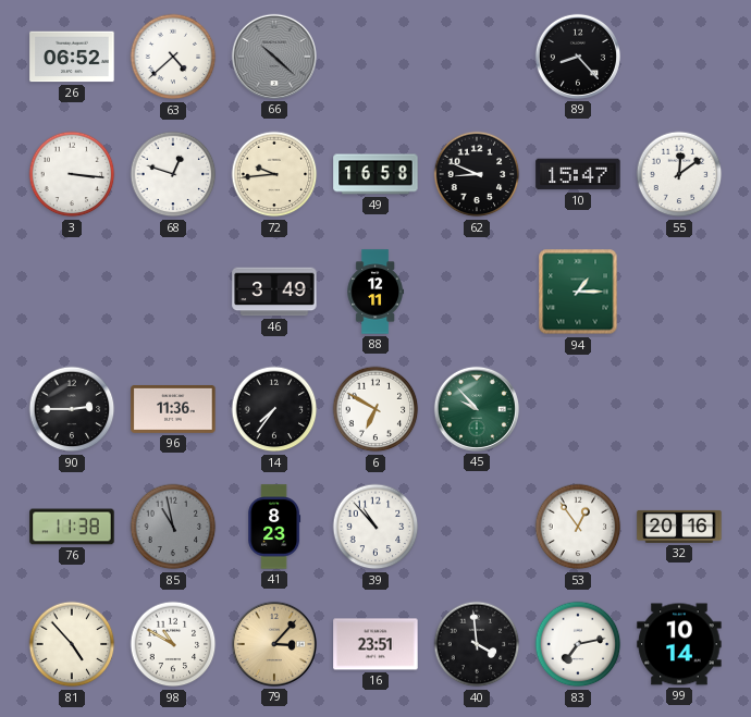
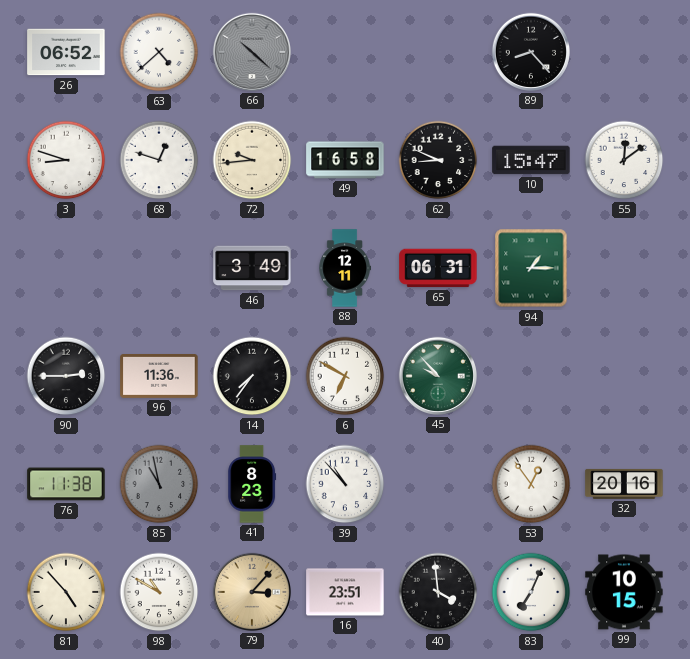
3: 3:16 -> 8:48 (66, 160)
65: none -> 06:31 (438, 268)
83: 7:13 -> 7:04 (531, 592)
99: 10:14 -> 10:15 (624, 592)
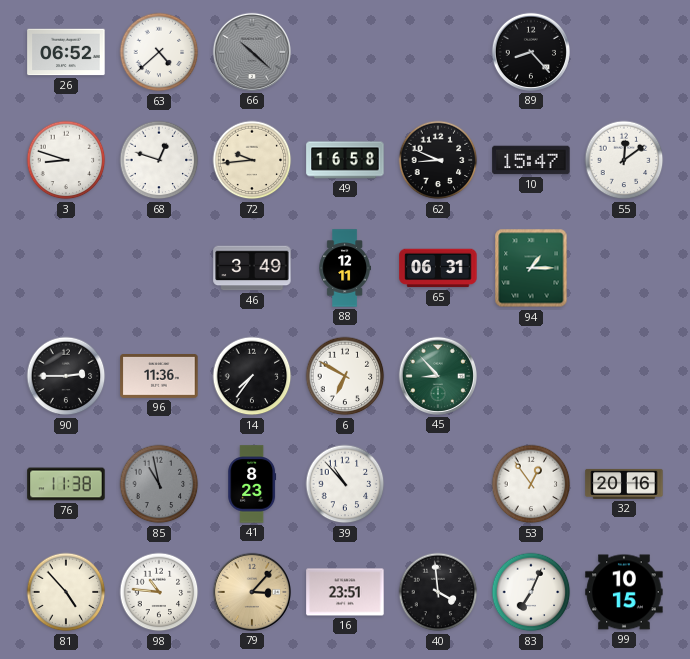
45: 9:53 -> 8:53 (438, 376)
98: 10:50 -> 10:46 (159, 592)
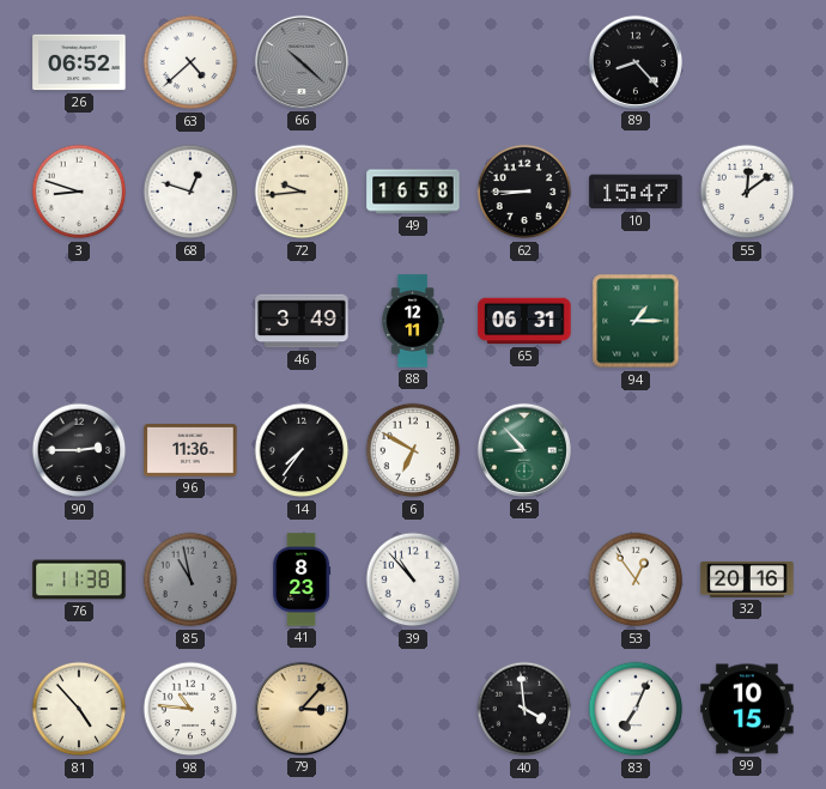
62: 8:49 -> 8:45 (524, 192)
16: 23:51 -> none (345, 592)
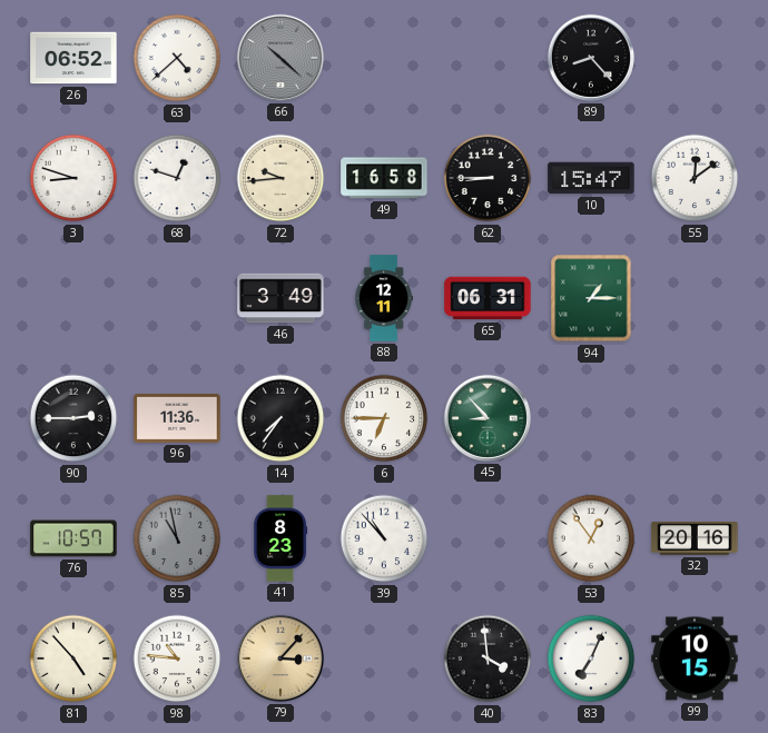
6: 6:50 -> 6:45 (384, 418)
76: 11:38 -> 10:57 (73, 538)
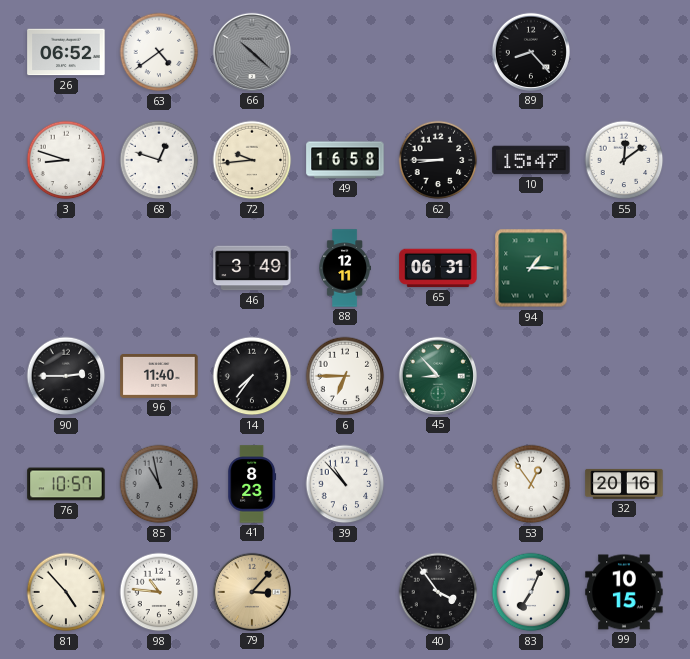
63: 4:38 -> 4:39 (159, 52)
96: 11:36 -> 11:40 (159, 377)
40: 3:59 -> 3:54 (438, 592)
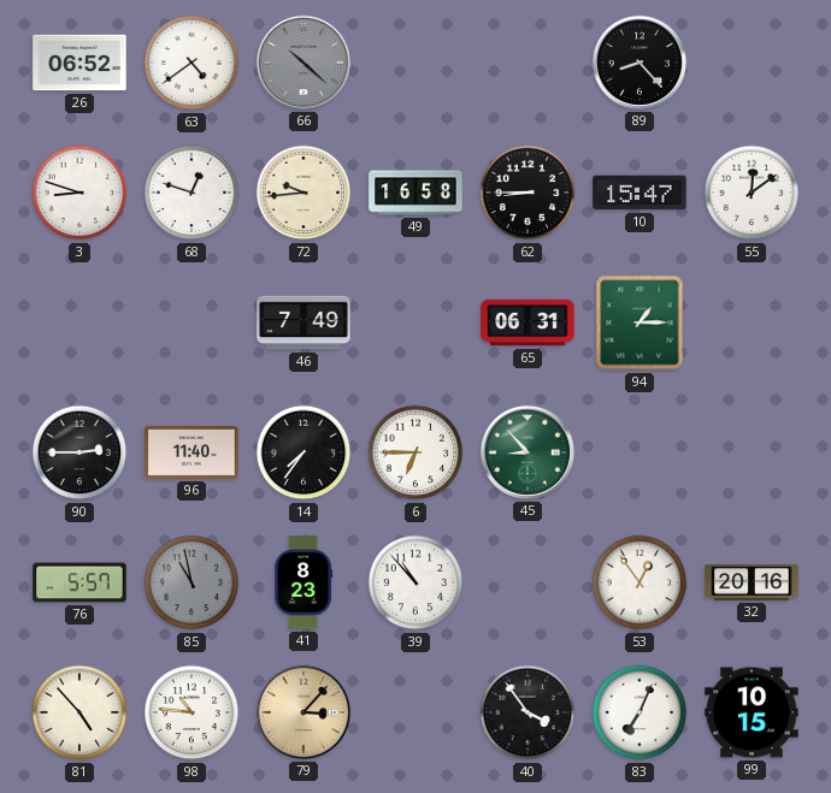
46: 3:49 -> 7:49 (303, 322)
88: 12:11 -> none (344, 268)
76: 10:57 -> 5:57 (79, 582)
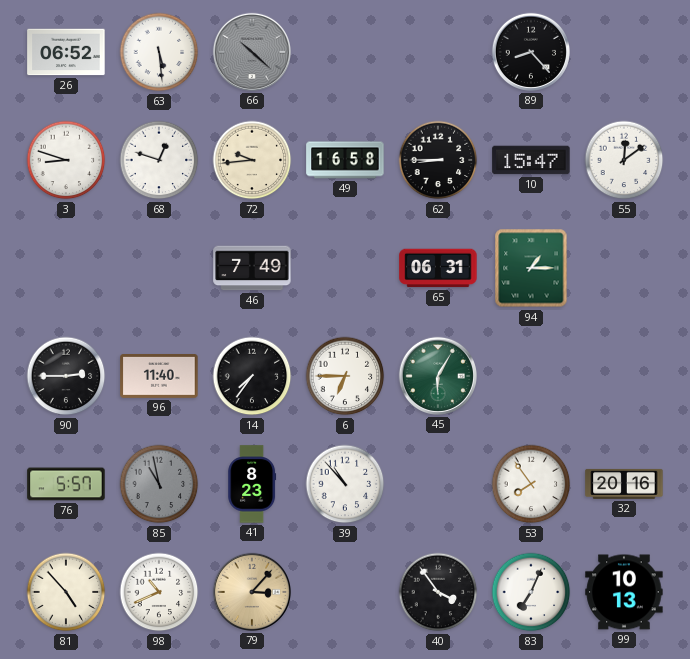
63: 4:39 -> 5:29 (159, 52)
45: 8:53 -> 6:05 (438, 376)
53: 12:54 -> 7:54 (531, 484)
98: 10:46 -> 10:41 (159, 592)
99: 10:15 -> 10:13 (624, 592)
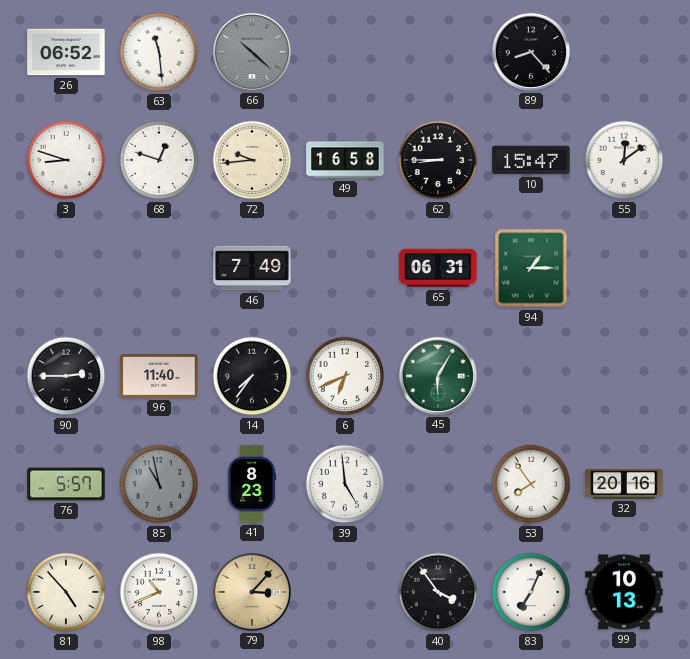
63: 5:29 -> 11:29 (159, 52)
6: 6:45 -> 6:41 (345, 376)
39: 10:53 -> 4:59 (345, 484)
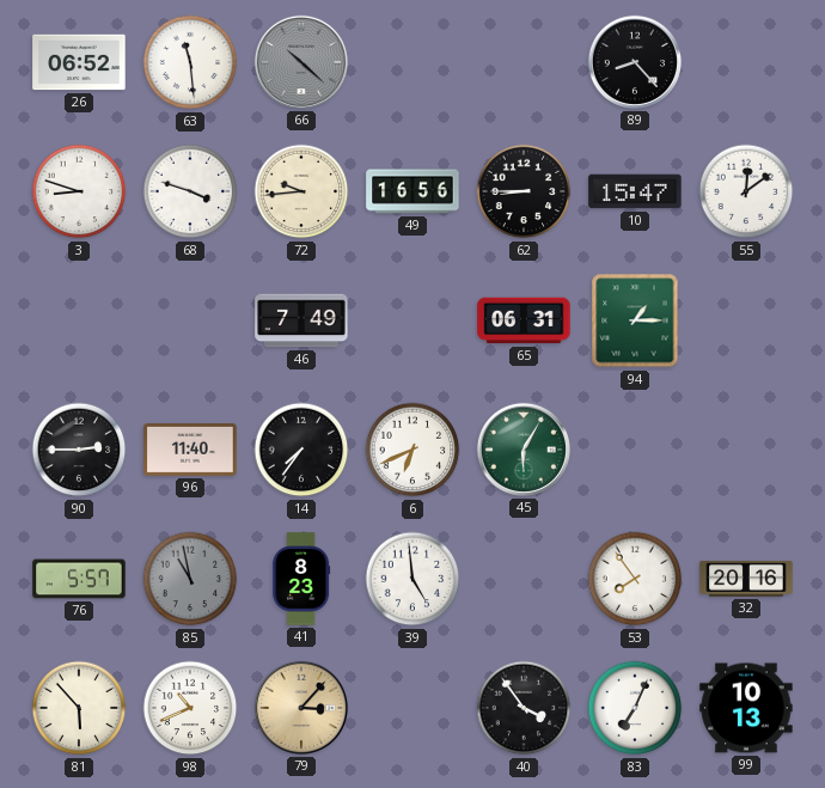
68: 12:48 -> 3:48 (190, 191)
49: 16:58 -> 16:56 (412, 191)
81: 4:53 -> 5:53 (79, 708)
